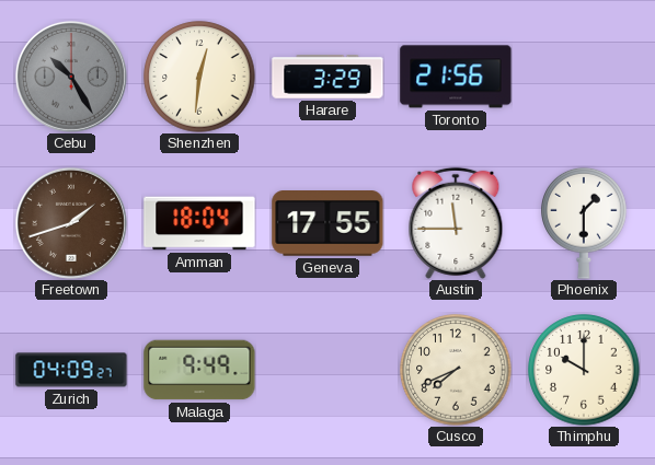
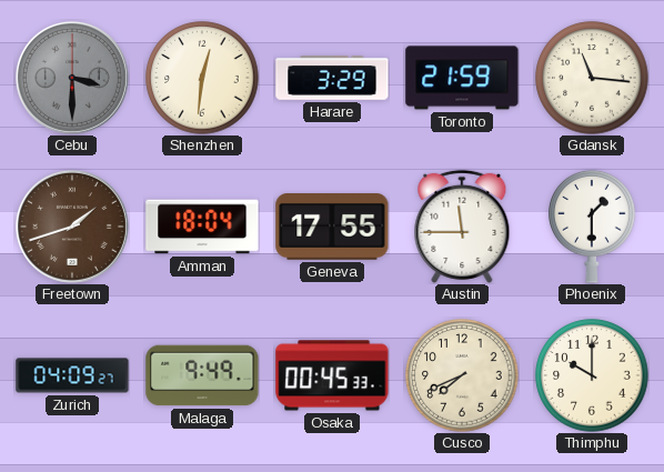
Cebu: 10:25 -> 3:30 (72, 78)
Toronto: 21:56 -> 21:59 (462, 78)
Gdansk: none -> 11:16 (592, 78)
Osaka: none -> 00:45 (332, 375)
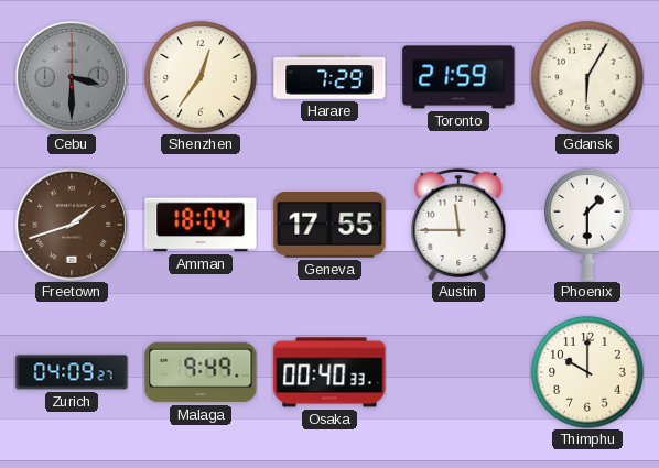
Shenzhen: 12:31 -> 12:36 (201, 77)
Harare: 3:29 -> 7:29 (329, 77)
Gdansk: 11:16 -> 6:05 (587, 77)
Osaka: 00:45 -> 00:40 (329, 372)
Cusco: 7:41 -> none (462, 375)
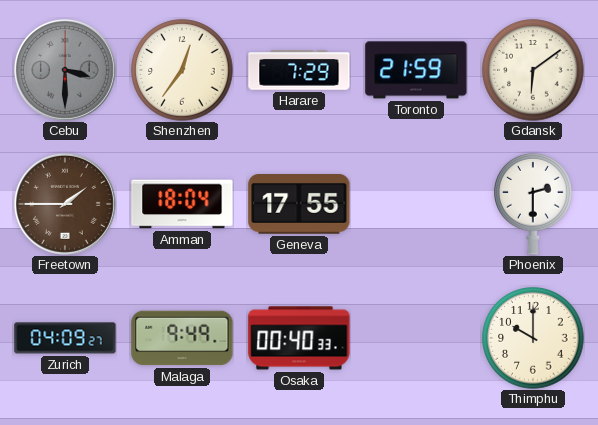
Gdansk: 6:05 -> 6:09 (533, 70)
Freetown: 1:42 -> 1:45 (65, 204)
Austin: 11:45 -> none (458, 225)
Phoenix: 1:30 -> 2:30 (533, 204)
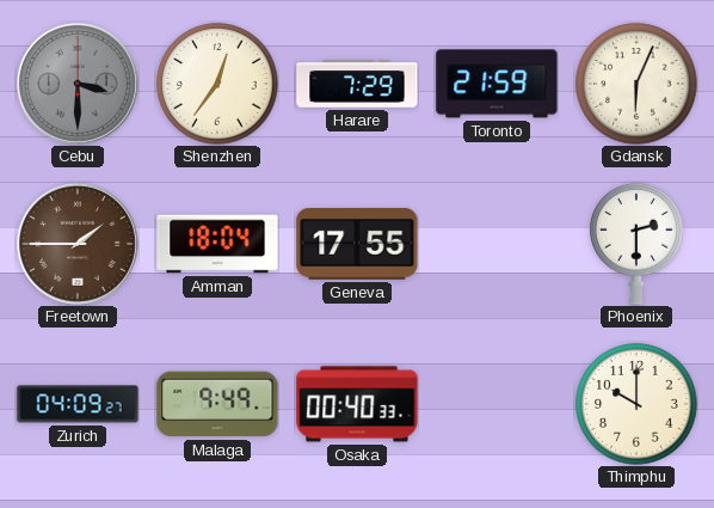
Gdansk: 6:09 -> 6:04 (636, 84)
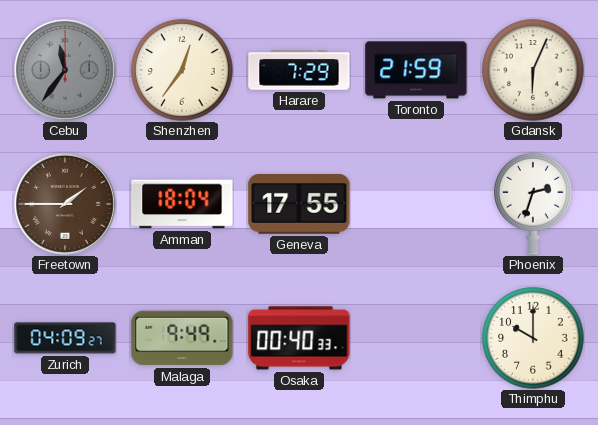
Cebu: 3:30 -> 11:36 (65, 70)
Phoenix: 2:30 -> 2:33 (533, 204)
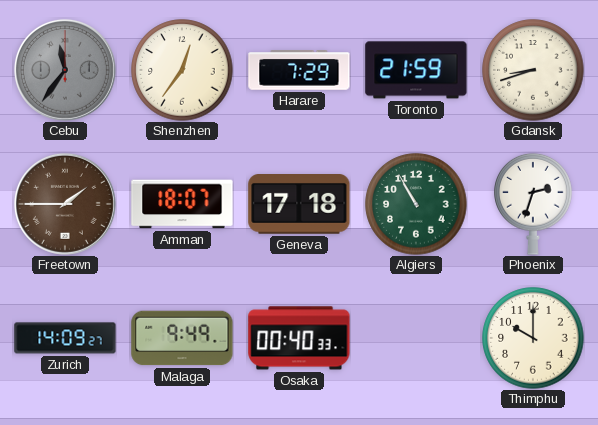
Gdansk: 6:04 -> 8:42 (533, 70)
Amman: 18:04 -> 18:07 (182, 204)
Geneva: 17:55 -> 17:18 (299, 205)
Algiers: none -> 10:55 (416, 204)
Zurich: 04:09 -> 14:09 (65, 338)
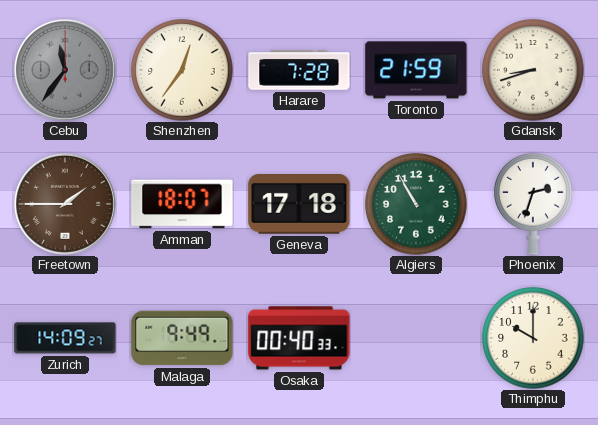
Harare: 7:29 -> 7:28 (299, 70)
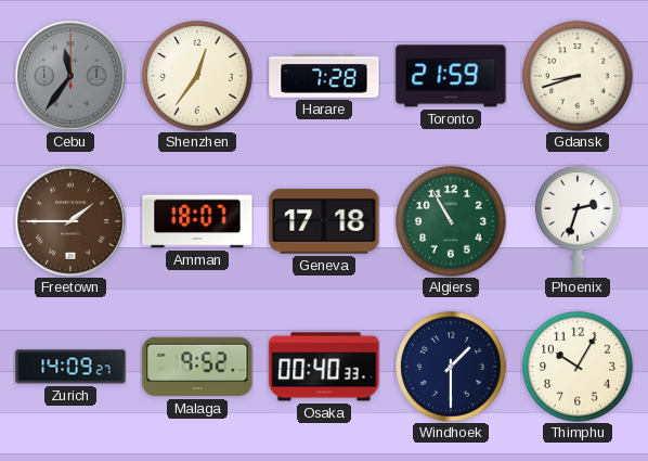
Malaga: 9:49 -> 9:52 (197, 367)
Windhoek: none -> 1:30 (451, 367)
Thimphu: 10:00 -> 10:05 (578, 367)
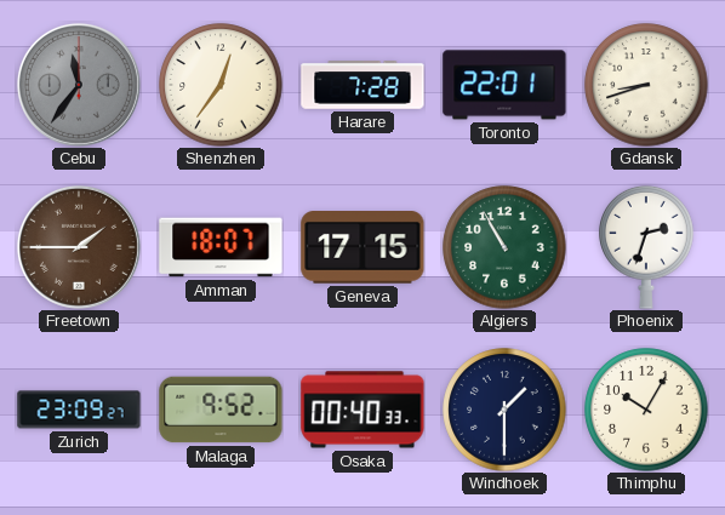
Toronto: 21:59 -> 22:01 (504, 85)
Geneva: 17:18 -> 17:15 (362, 248)
Zurich: 14:09 -> 23:09 (79, 410)
